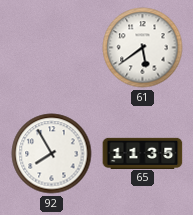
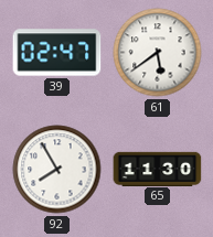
39: none -> 02:47 (57, 53)
65: 11:35 -> 11:30 (158, 169)
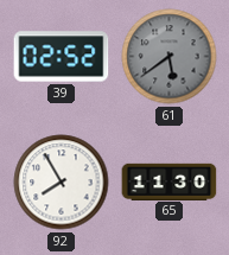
39: 02:47 -> 02:52 (62, 57)
61 dial: white -> grey (170, 57)
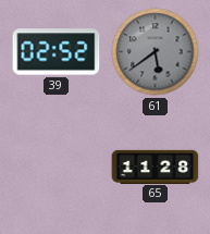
92: 7:55 -> none (62, 183)
65: 11:30 -> 11:28 (156, 167)
